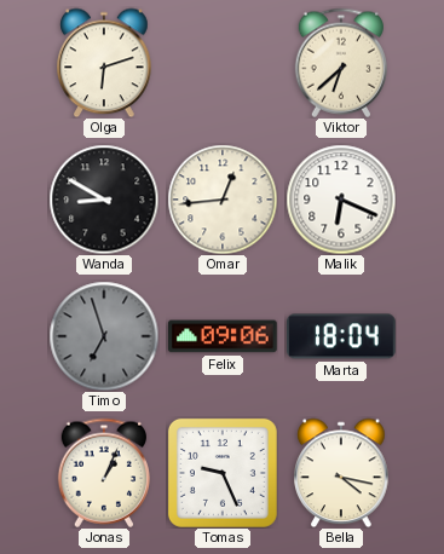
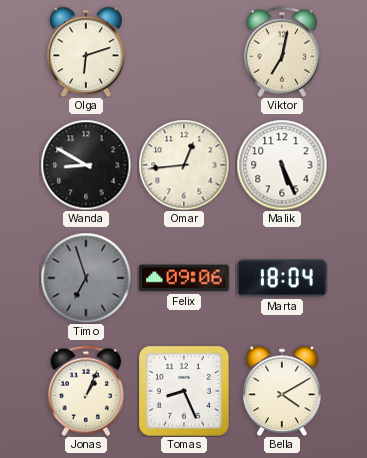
Viktor: 6:38 -> 7:02 (281, 52)
Malik: 6:19 -> 5:26 (282, 165)
Tomas: 9:26 -> 8:26 (184, 391)
Bella: 4:17 -> 4:10 (282, 391)
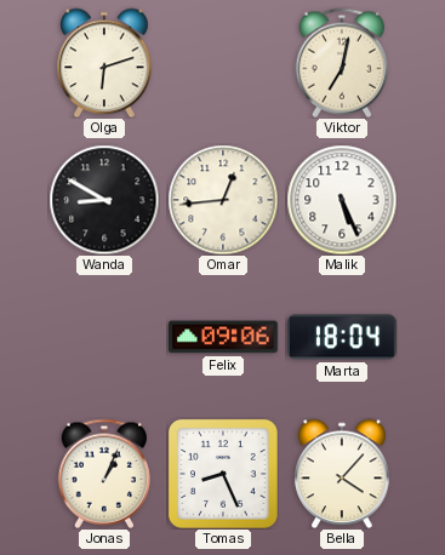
Timo: 6:57 -> none (86, 278)
Bella: 4:10 -> 4:07 (342, 474)
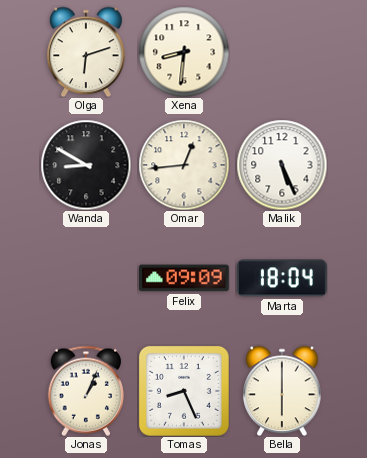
Xena: none -> 8:31 (184, 52)
Viktor: 7:02 -> none (341, 63)
Felix: 09:06 -> 09:09 (185, 278)
Bella: 4:07 -> 6:00 (282, 391)
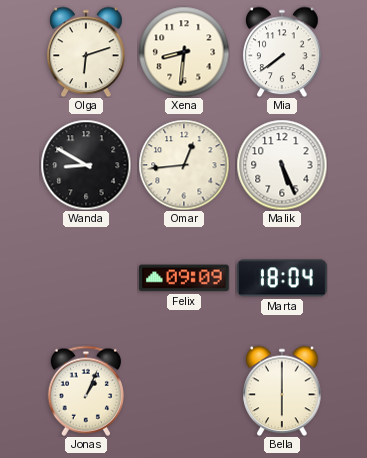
Mia: none -> 7:39 (282, 52)
Tomas: 8:26 -> none (184, 391)
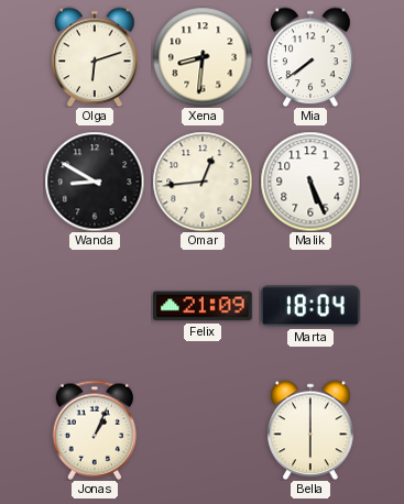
Felix: 09:09 -> 21:09 (204, 306)
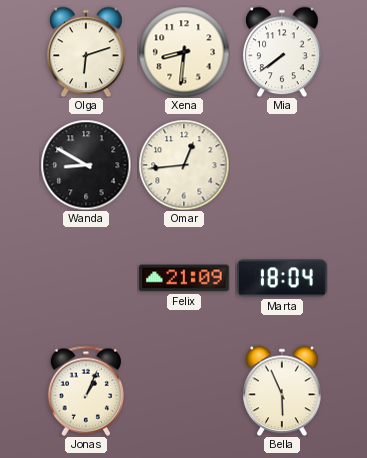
Malik: 5:26 -> none (310, 182)
Bella: 6:00 -> 5:56 (282, 391)
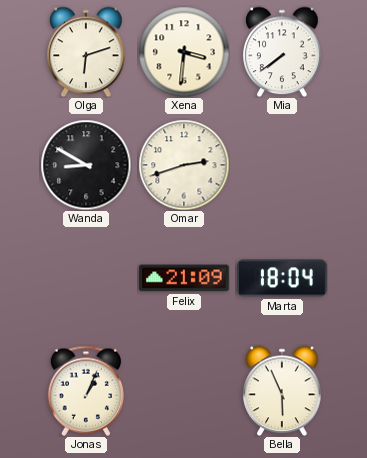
Xena: 8:31 -> 3:31 (184, 52)
Omar: 12:44 -> 2:42 (184, 165)
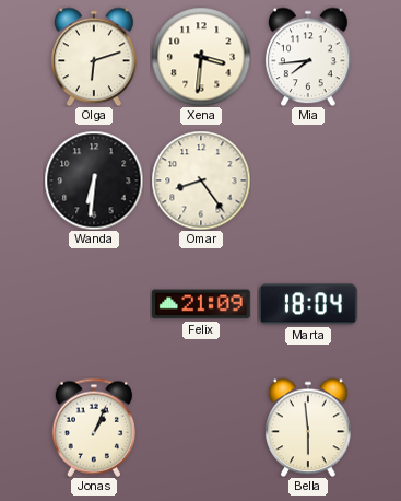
Mia: 7:39 -> 7:44 (308, 57)
Wanda: 8:50 -> 6:31 (94, 180)
Omar: 2:42 -> 8:24 (201, 180)
Bella: 5:56 -> 5:59 (308, 428)
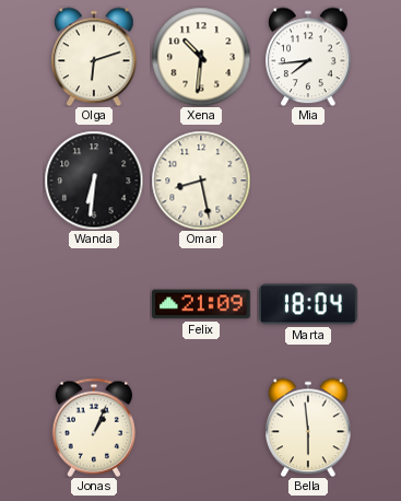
Xena: 3:31 -> 10:31 (201, 57)
Omar: 8:24 -> 8:28 (201, 180)
